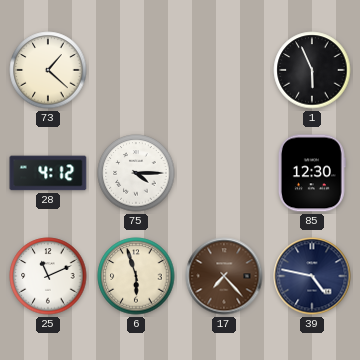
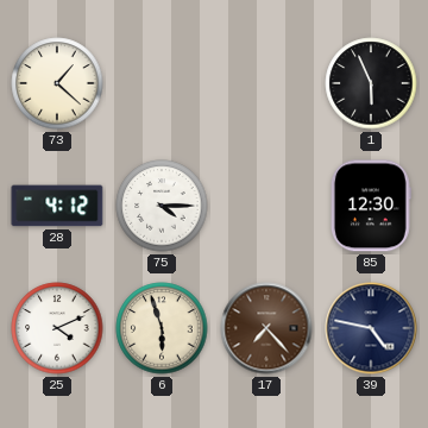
25: 11:11 -> 4:11 (57, 328)
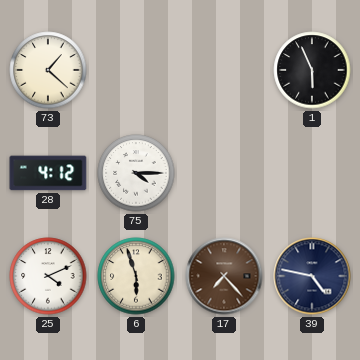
85: 12:30 -> none (371, 206)
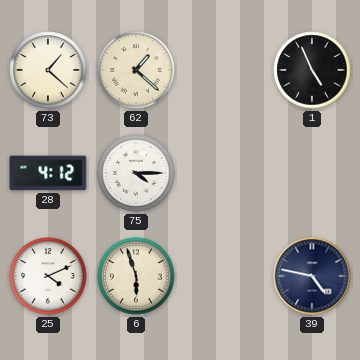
62: none -> 1:22 (136, 70)
1: 5:56 -> 4:56 (312, 70)
17: 7:23 -> none (224, 276)
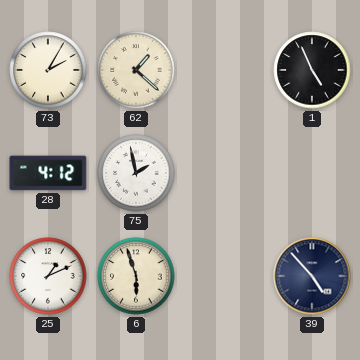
73: 1:22 -> 2:05 (48, 70)
75: 4:15 -> 1:58 (136, 173)
25: 4:11 -> 1:11 (48, 276)
39: 4:47 -> 4:53 (312, 276)
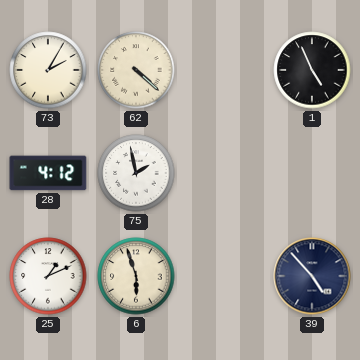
62: 1:22 -> 4:22 (136, 70)
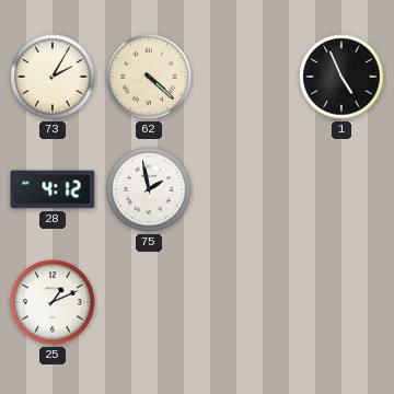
6: 5:57 -> none (136, 276)
39: 4:53 -> none (312, 276)
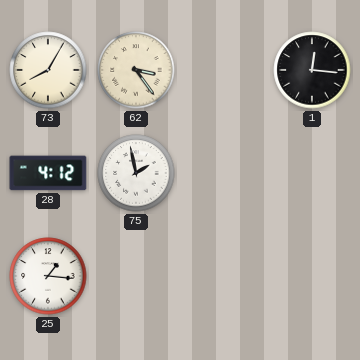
73: 2:05 -> 8:05 (48, 70)
62: 4:22 -> 3:24 (136, 70)
1: 4:56 -> 12:16 (312, 70)
25: 1:11 -> 1:16 (48, 276)
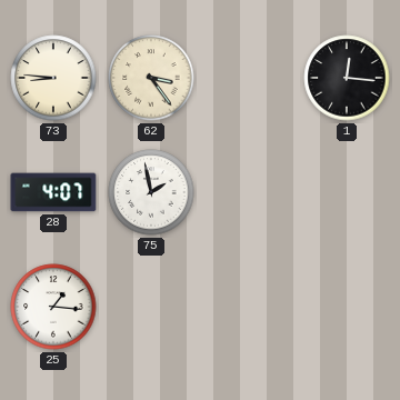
73: 8:05 -> 8:46 (53, 78)
28: 4:12 -> 4:07 (53, 192)
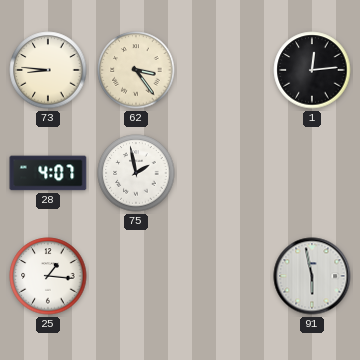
1: 12:16 -> 12:14 (312, 70)
91: none -> 5:58 (312, 276)
